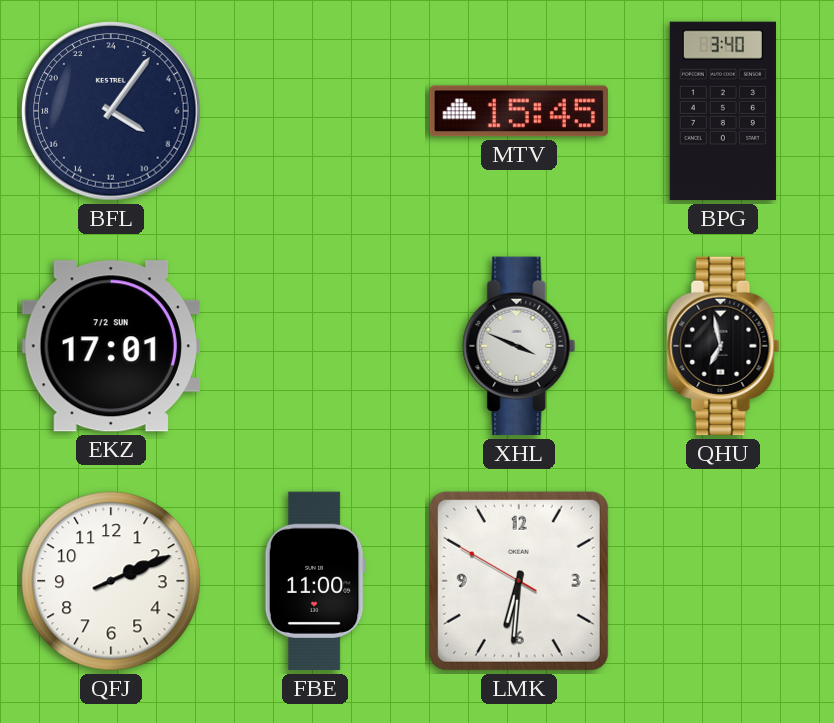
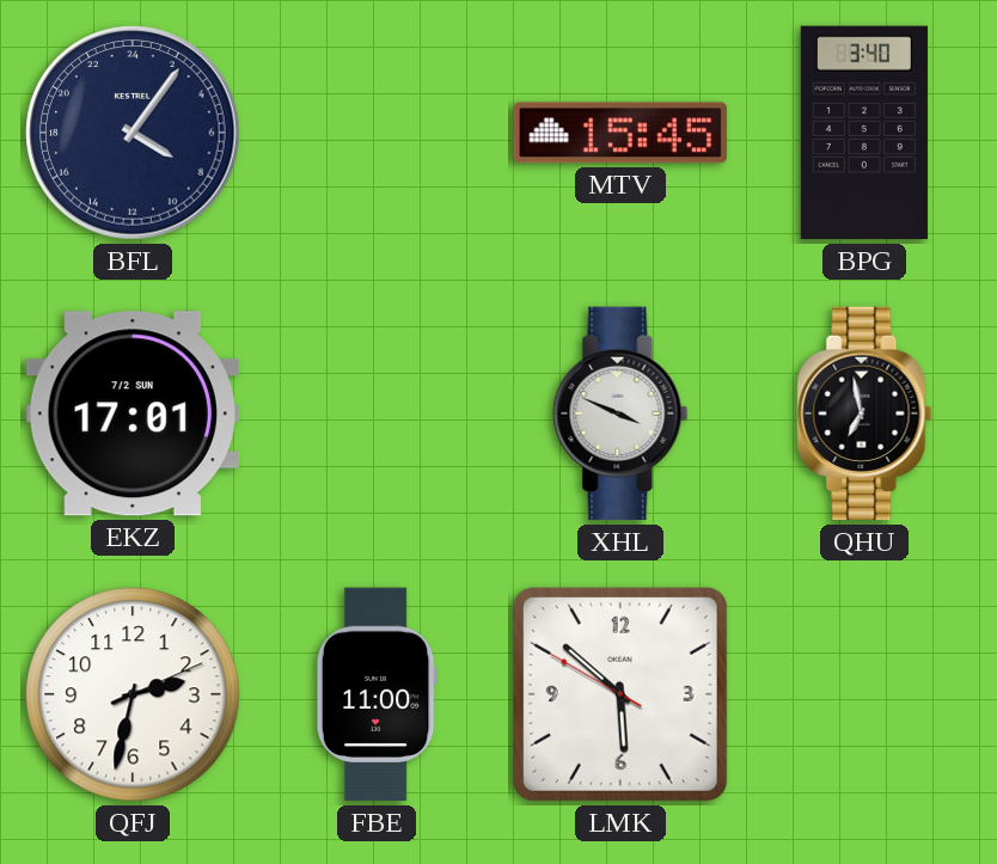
QFJ: 2:11 -> 2:32 (133, 694)
LMK: 6:30 -> 5:51 (620, 694)
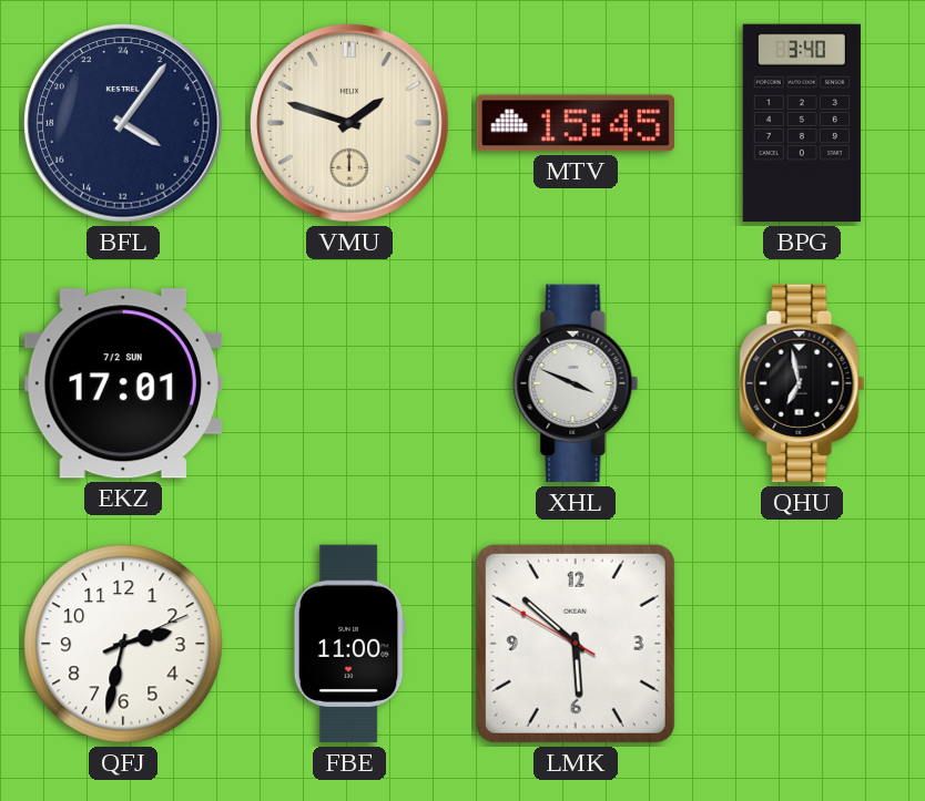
VMU: none -> 1:48 (349, 123)
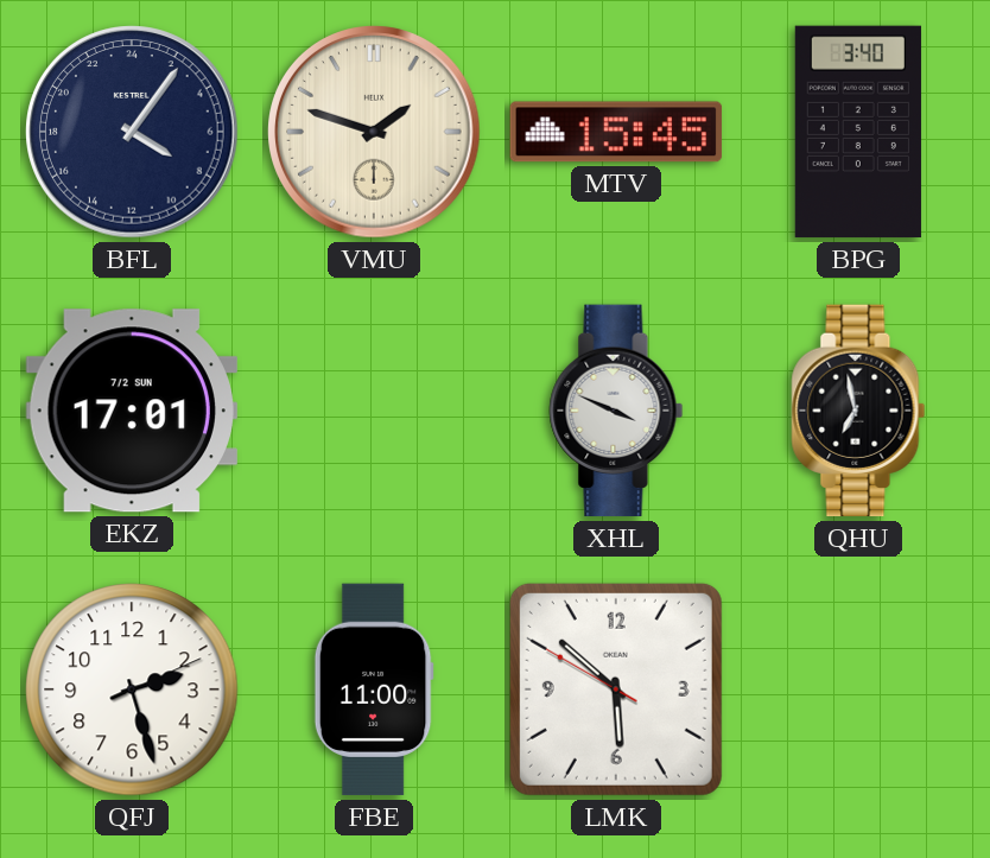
QFJ: 2:32 -> 2:27 (132, 689)
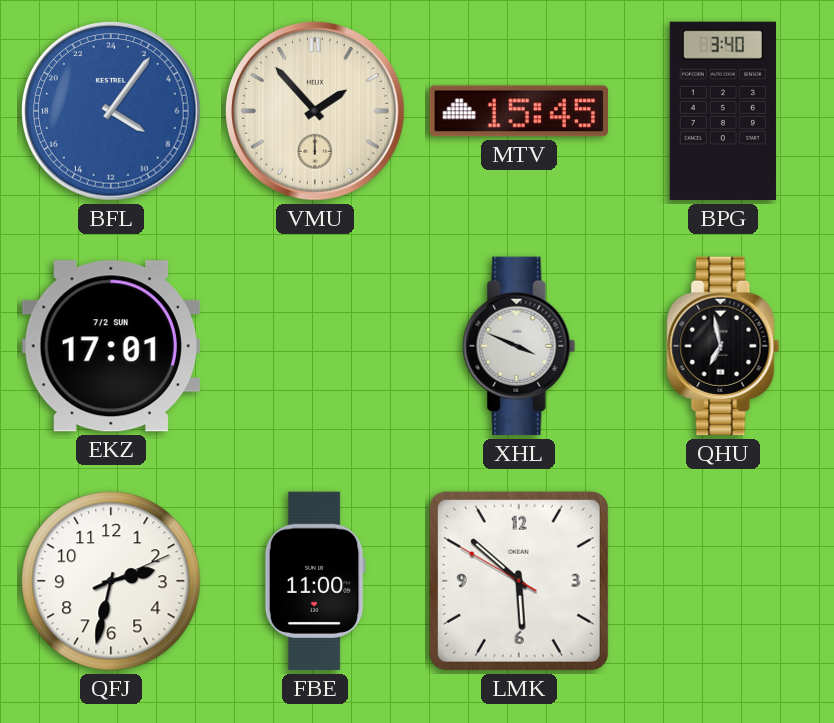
BFL dial: navy -> blue (111, 111)
VMU: 1:48 -> 1:53 (315, 111)
QFJ: 2:27 -> 2:32 (111, 581)
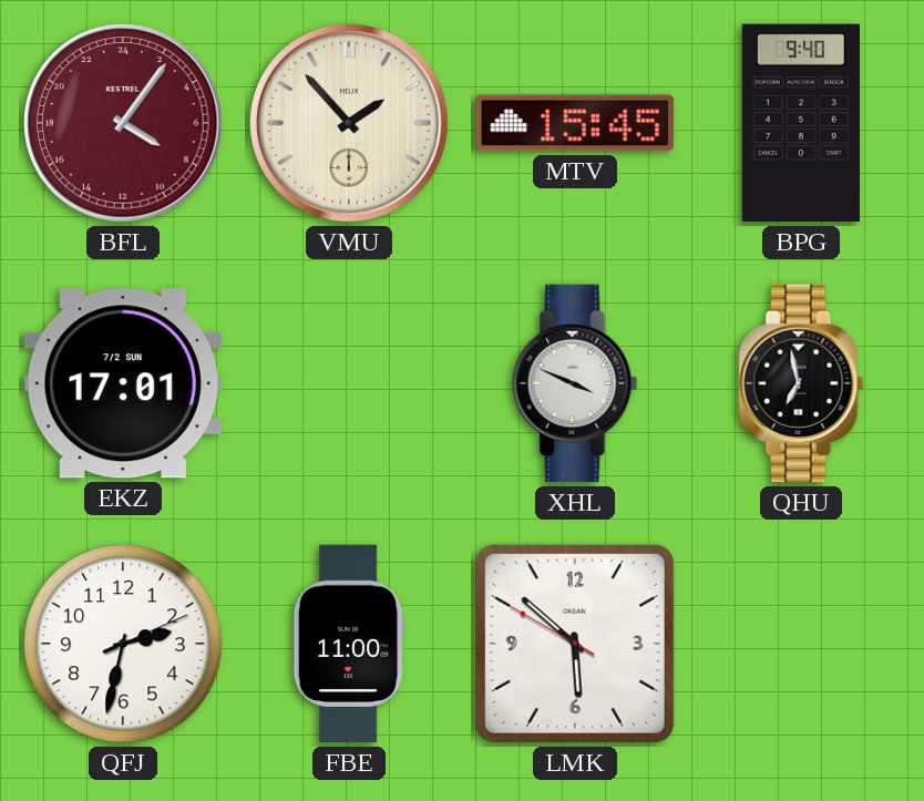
BFL dial: blue -> burgundy (123, 123)
BPG: 3:40 -> 9:40 (801, 123)
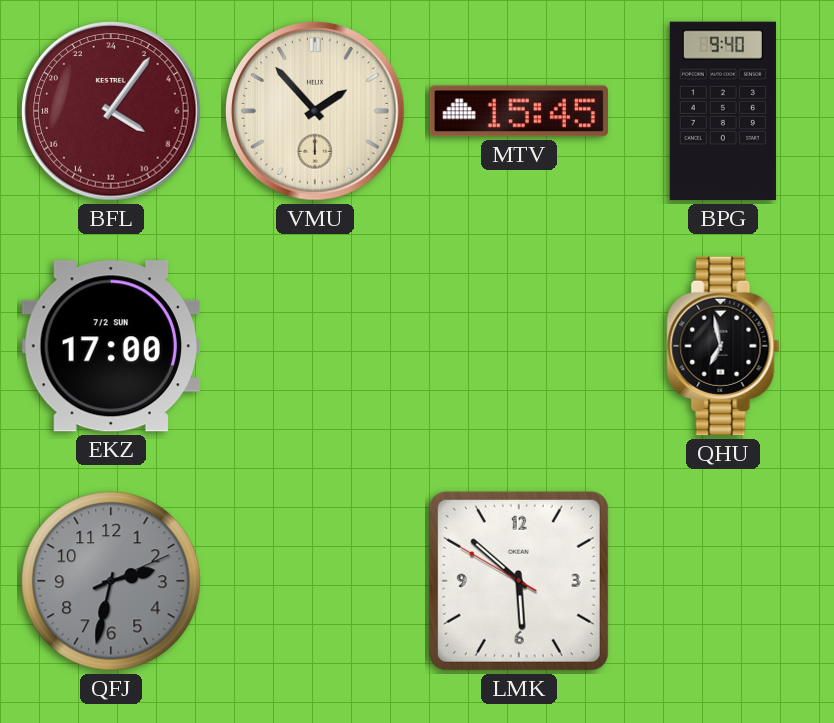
EKZ: 17:01 -> 17:00 (111, 346)
XHL: 3:49 -> none (575, 383)
QFJ dial: white -> grey (111, 581)
FBE: 11:00 -> none (349, 644)
